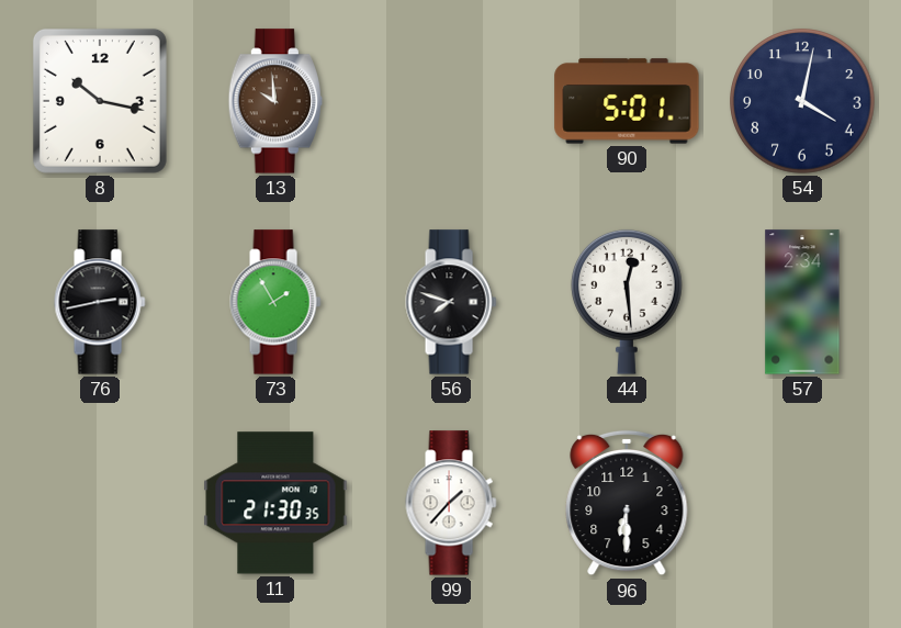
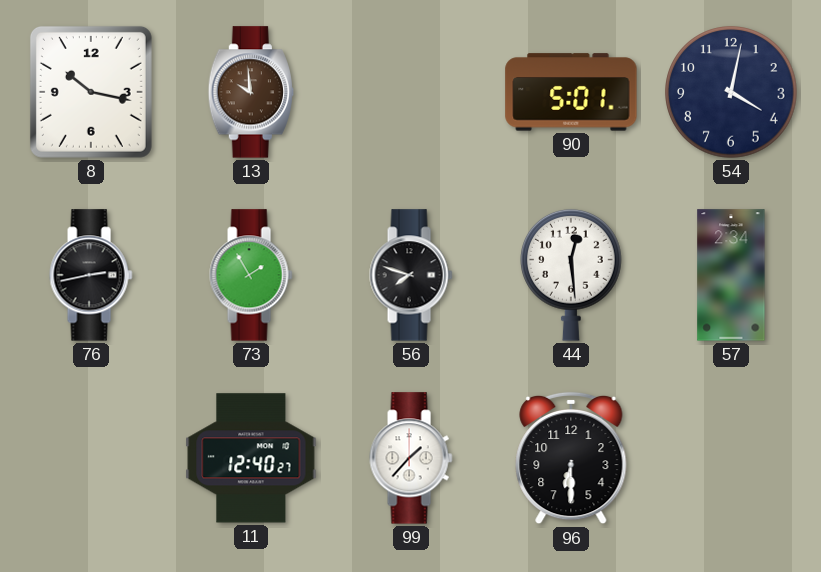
11: 21:30 -> 12:40 (251, 458)
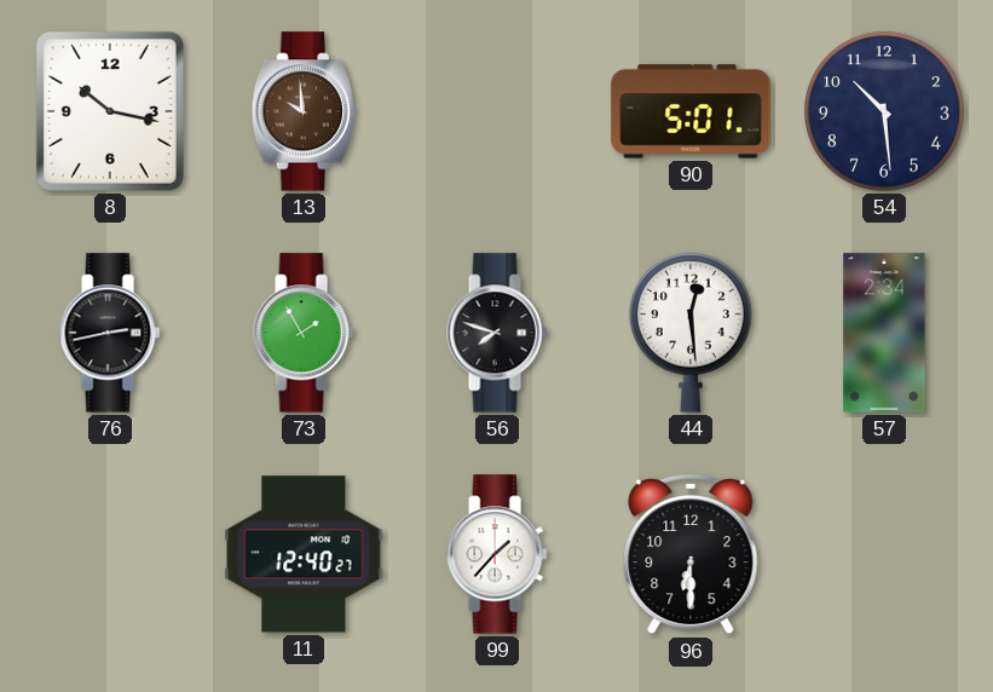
54: 4:02 -> 10:29 (884, 111)
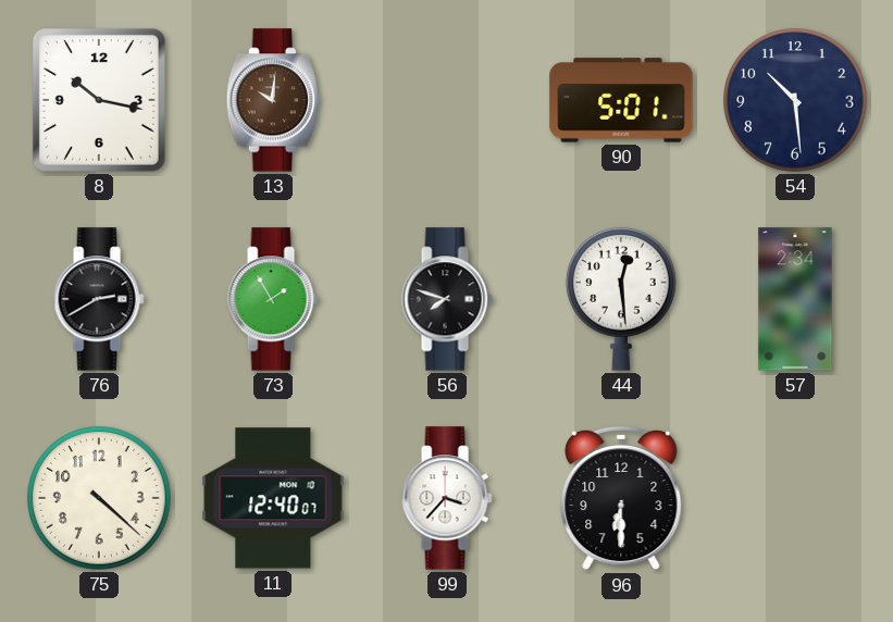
13: 9:59 -> 10:01 (272, 100)
76: 2:43 -> 2:40 (99, 299)
75: none -> 4:22 (99, 498)
11: 12:40:27 -> 12:40:07 (273, 498)
99: 1:37 -> 3:37 (447, 498)
